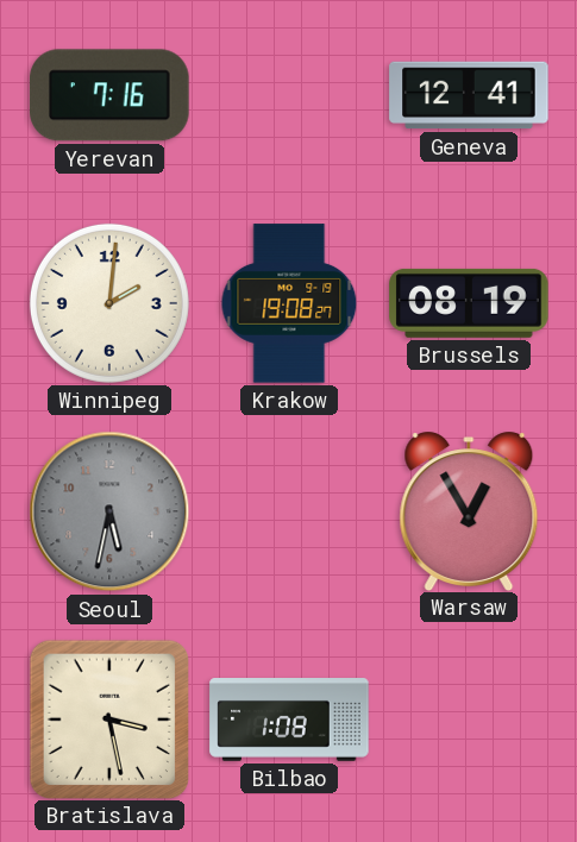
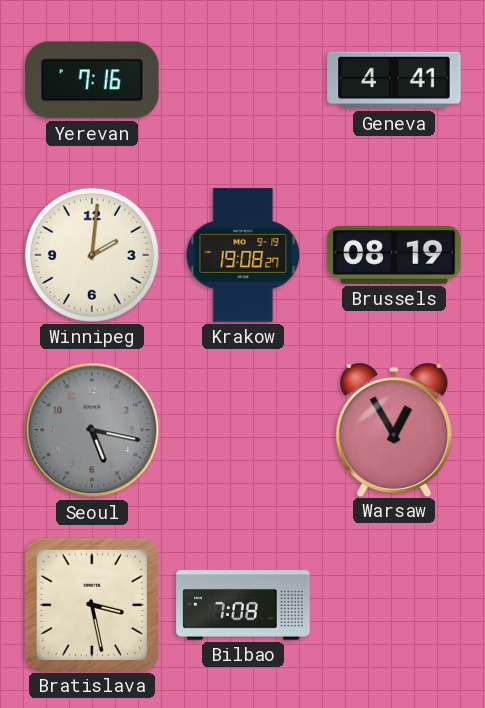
Geneva: 12:41 -> 4:41 (394, 80)
Seoul: 5:32 -> 5:17 (92, 430)
Bilbao: 1:08 -> 7:08 (243, 606)
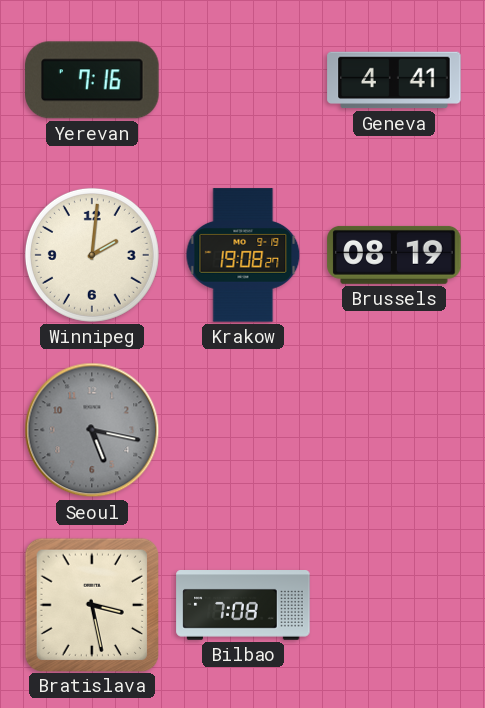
Warsaw: 12:55 -> none (394, 429)
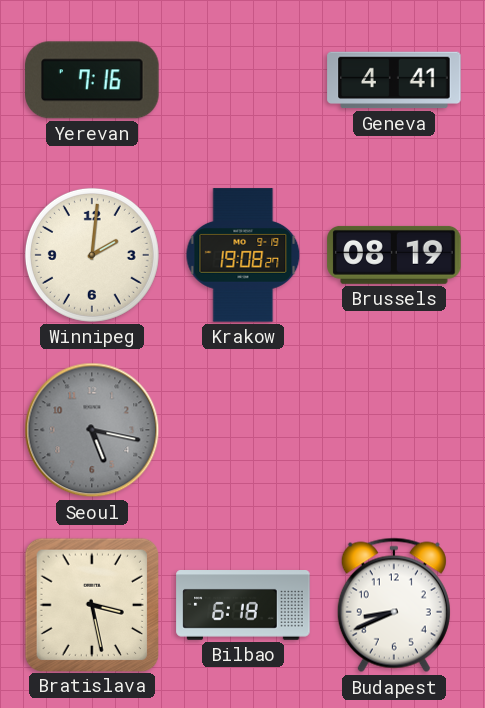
Bilbao: 7:08 -> 6:18 (243, 606)
Budapest: none -> 8:41 (394, 605)
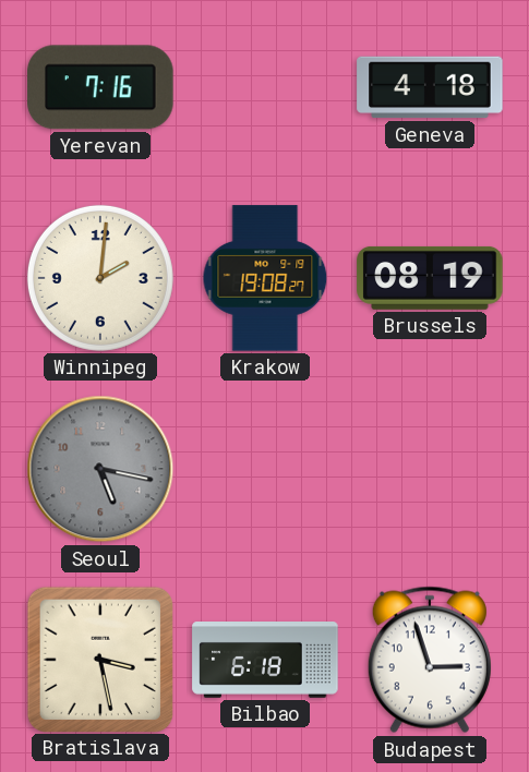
Geneva: 4:41 -> 4:18 (430, 87)
Budapest: 8:41 -> 2:57 (430, 660)
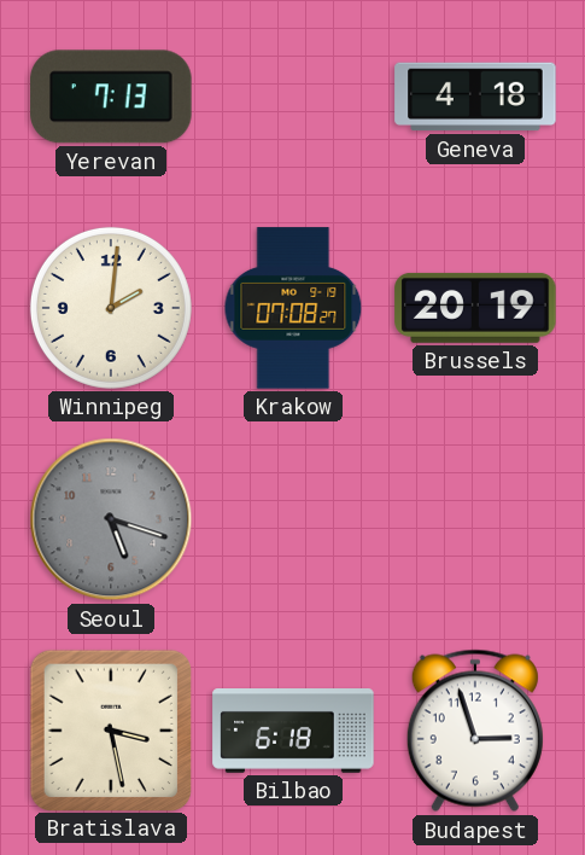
Yerevan: 7:16 -> 7:13 (111, 97)
Krakow: 19:08 -> 07:08 (293, 308)
Brussels: 08:19 -> 20:19 (475, 308)
Seoul: 5:17 -> 5:18 (111, 519)
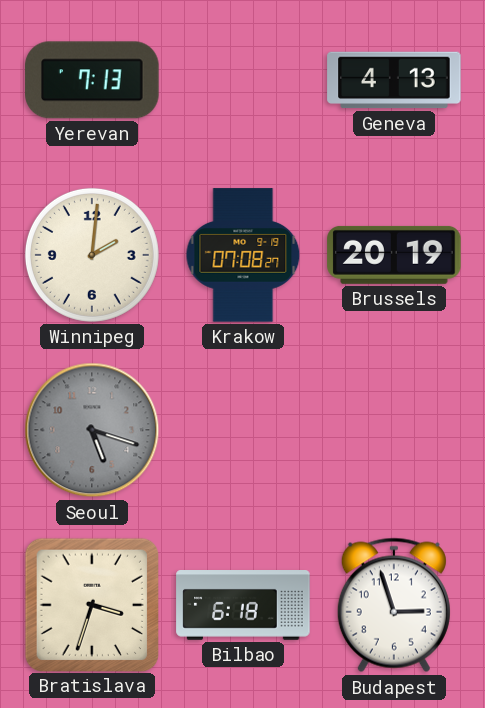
Geneva: 4:18 -> 4:13 (394, 80)
Bratislava: 3:28 -> 3:33 (91, 604)
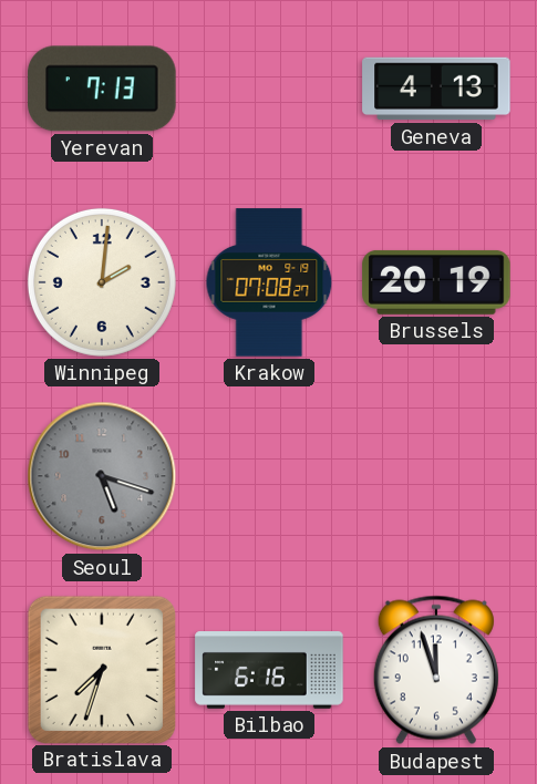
Bratislava: 3:33 -> 7:33 (101, 669)
Bilbao: 6:18 -> 6:16 (269, 671)
Budapest: 2:57 -> 11:57 (436, 670)
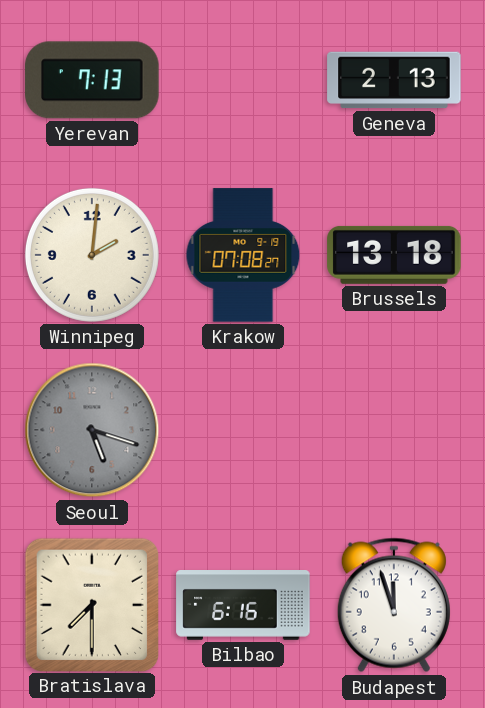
Geneva: 4:13 -> 2:13 (394, 80)
Brussels: 20:19 -> 13:18 (394, 255)
Bratislava: 7:33 -> 7:30 (91, 604)
